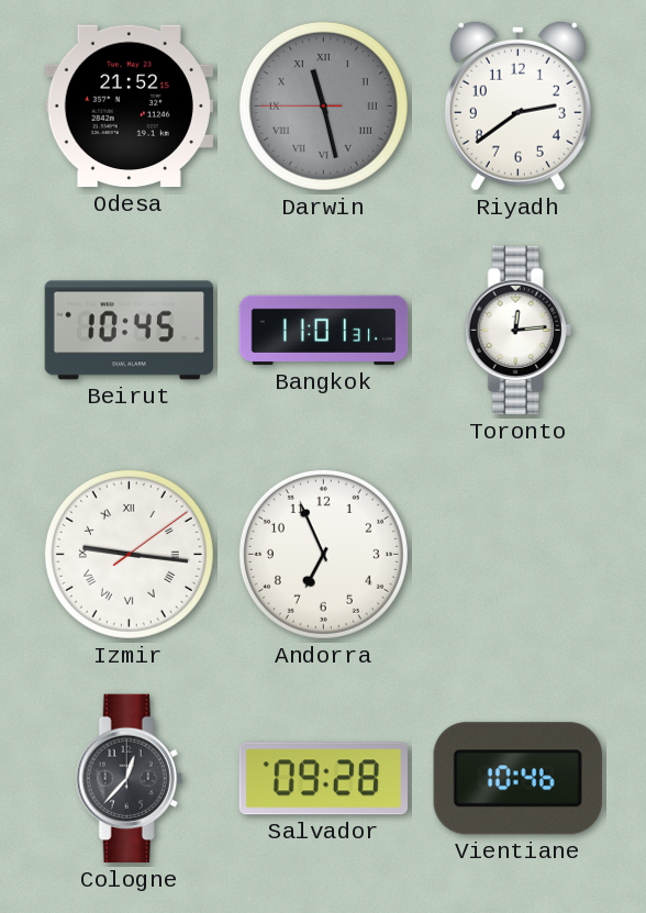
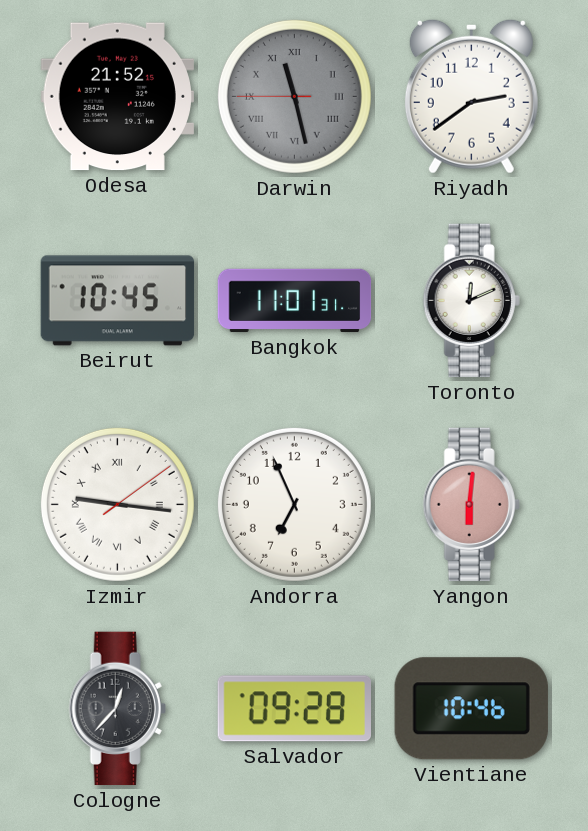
Toronto: 12:14 -> 12:11 (471, 301)
Yangon: none -> 6:01 (471, 505)
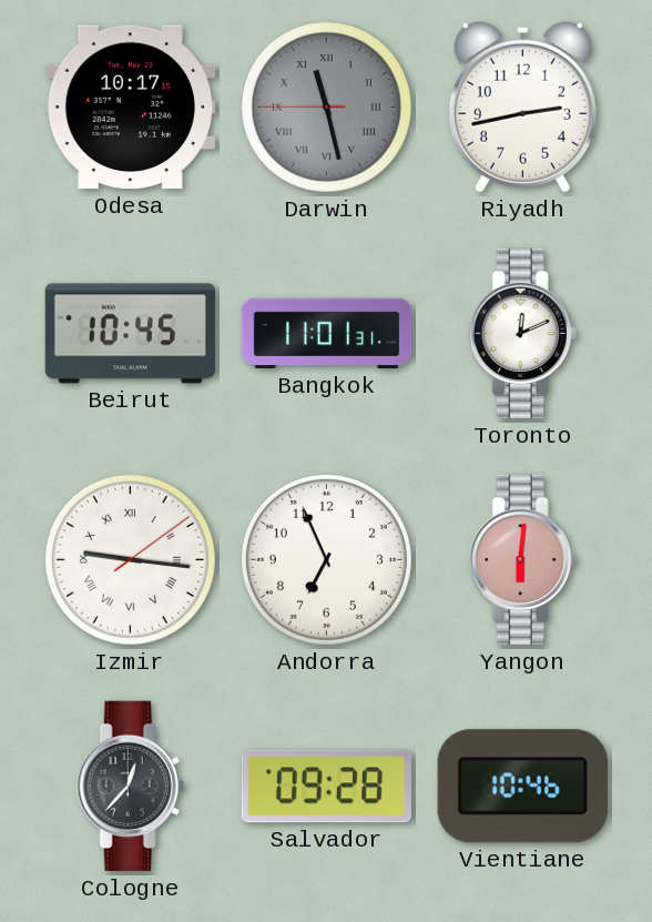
Odesa: 21:52 -> 10:17 (130, 108)
Riyadh: 2:39 -> 2:43 (522, 107)
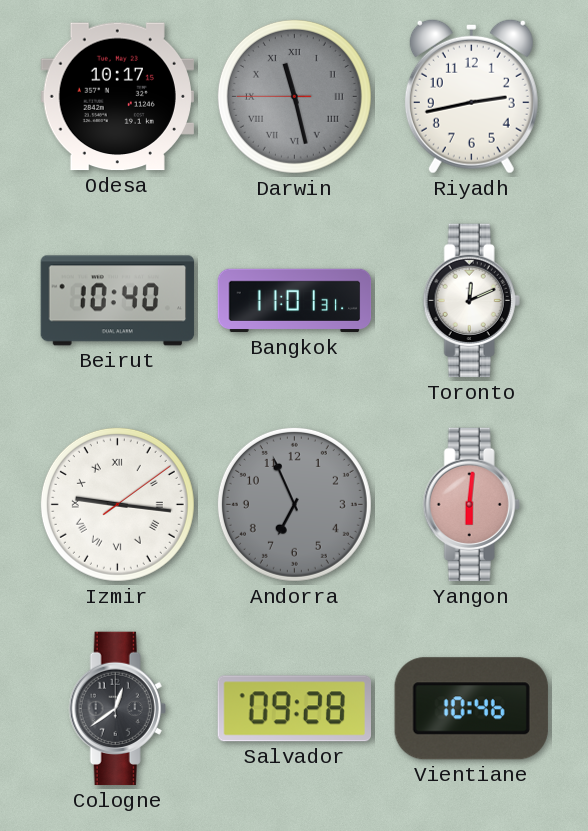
Beirut: 10:45 -> 10:40 (118, 301)
Andorra dial: white -> grey (294, 504)
Cologne: 12:37 -> 12:39 (117, 709)
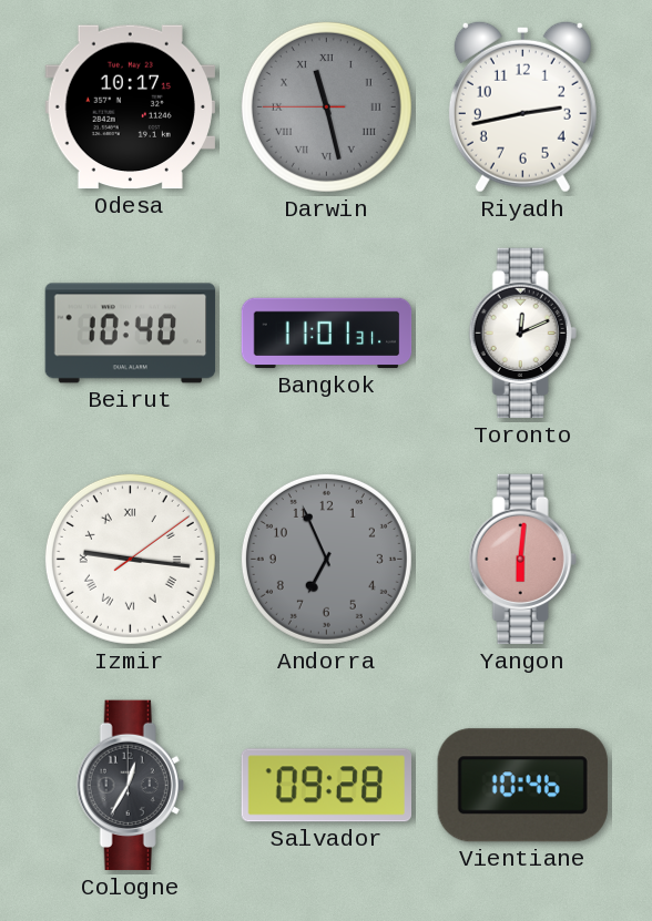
Cologne: 12:39 -> 12:35 (130, 786)
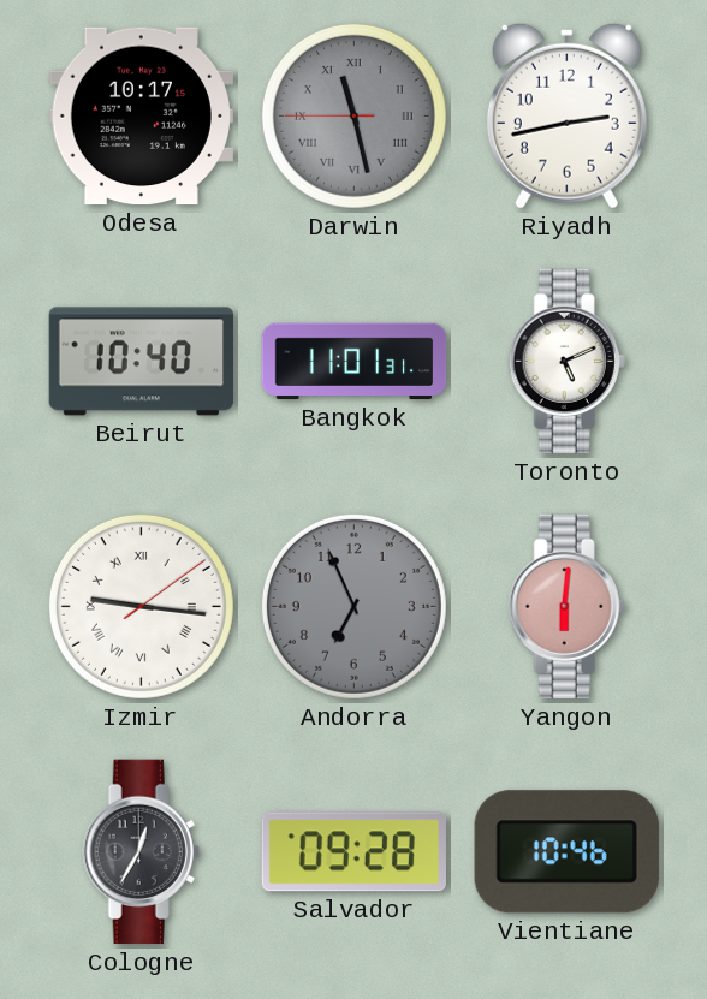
Toronto: 12:11 -> 5:11 (566, 362)
